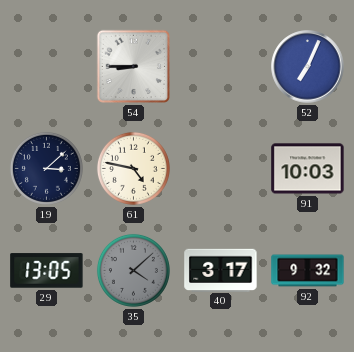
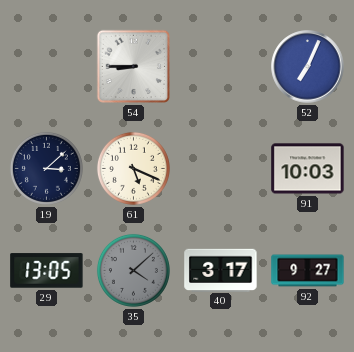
61: 4:47 -> 5:19 (133, 168)
92: 9:32 -> 9:27 (308, 271)
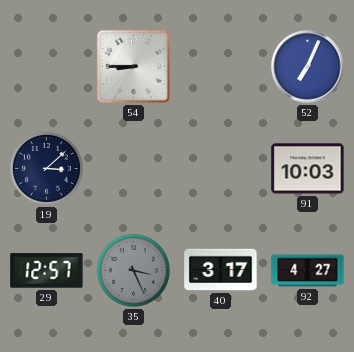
61: 5:19 -> none (133, 168)
29: 13:05 -> 12:57 (47, 271)
35: 4:08 -> 3:26 (133, 270)
92: 9:27 -> 4:27 (308, 271)
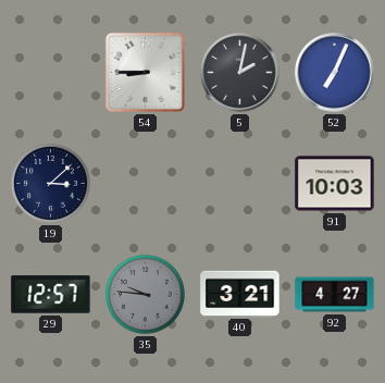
5: none -> 2:02 (240, 73)
35: 3:26 -> 9:46 (145, 294)
40: 3:17 -> 3:21 (240, 294)
